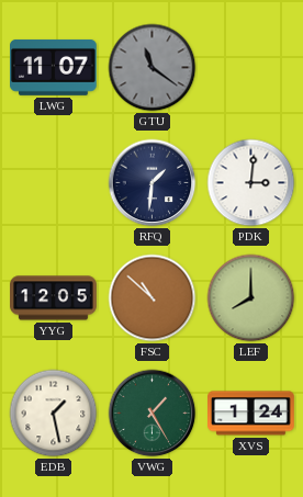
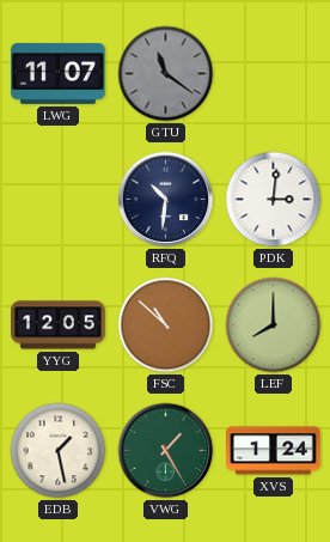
RFQ: 1:31 -> 10:31 (166, 200)
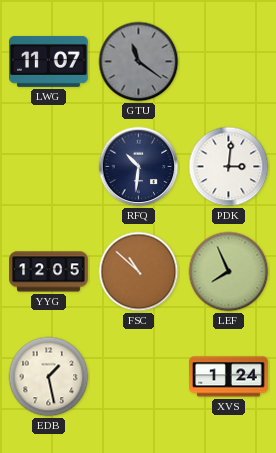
LEF: 8:00 -> 7:56 (229, 272)
VWG: 1:25 -> none (166, 451)
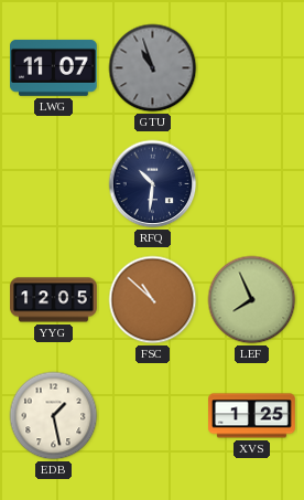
GTU: 11:21 -> 10:57 (153, 68)
PDK: 3:01 -> none (229, 167)
XVS: 1:24 -> 1:25 (252, 416)
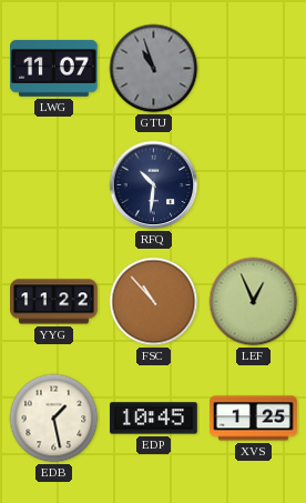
YYG: 12:05 -> 11:22 (54, 302)
FSC: 10:52 -> 10:53 (154, 302)
LEF: 7:56 -> 12:56 (254, 302)
EDP: none -> 10:45 (154, 419)
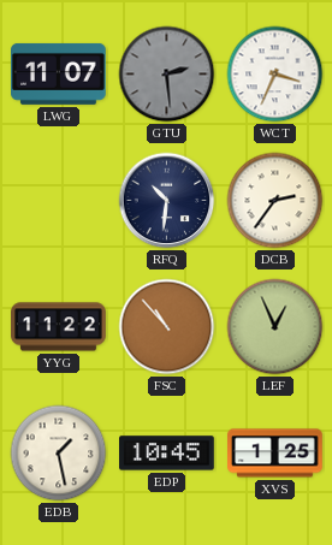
GTU: 10:57 -> 2:29 (167, 75)
WCT: none -> 3:34 (275, 75)
DCB: none -> 2:36 (275, 201)
